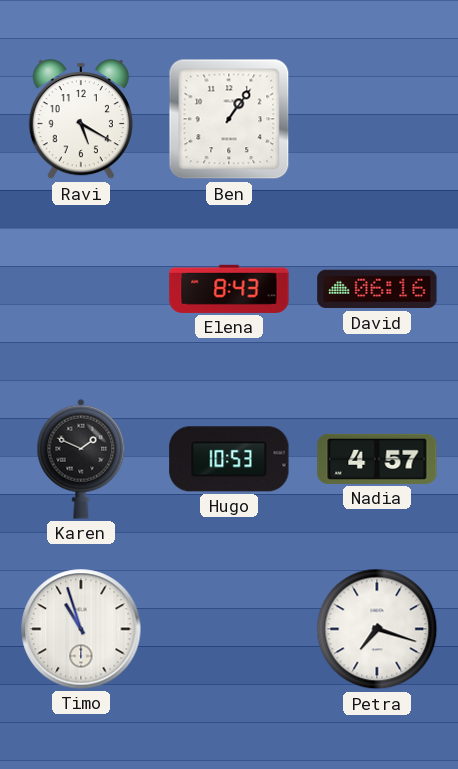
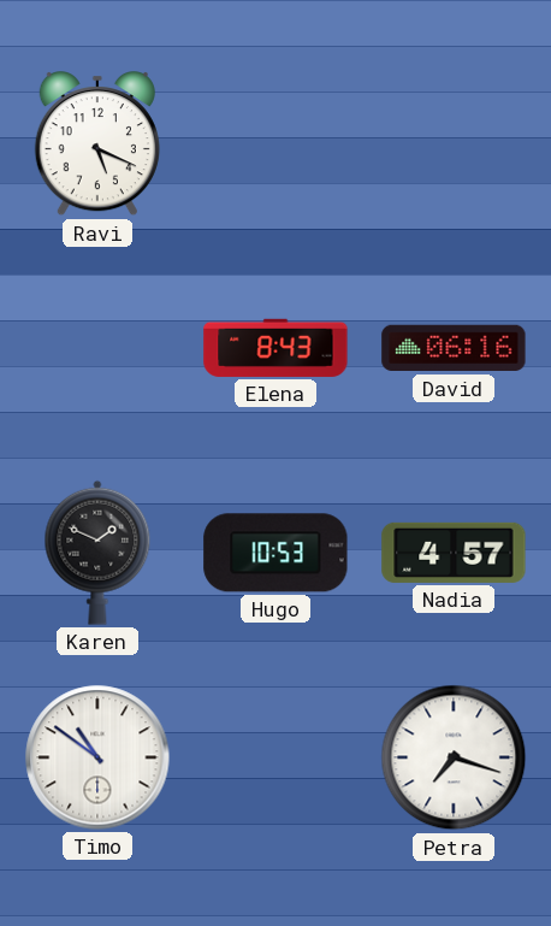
Ravi: 5:20 -> 5:19 (97, 144)
Ben: 1:06 -> none (229, 119)
Timo: 10:57 -> 10:51 (97, 757)
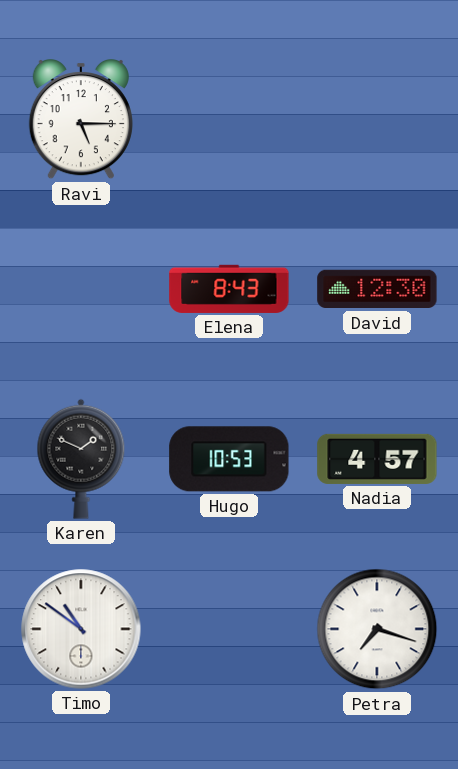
Ravi: 5:19 -> 5:15 (81, 120)
David: 06:16 -> 12:30 (377, 289)
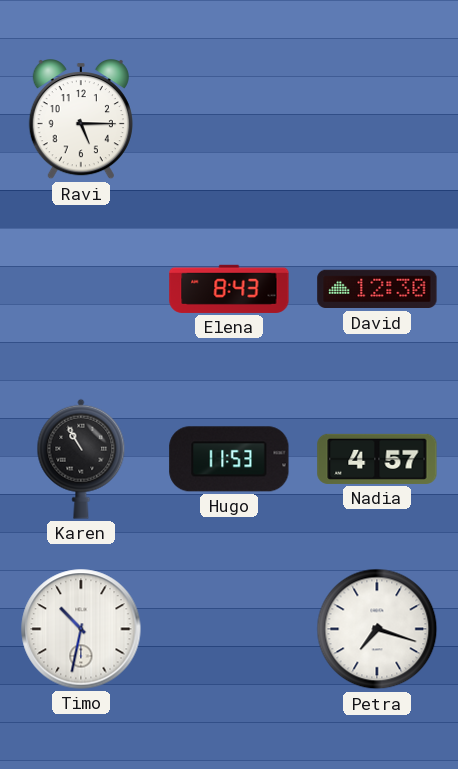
Karen: 1:49 -> 10:55 (81, 459)
Hugo: 10:53 -> 11:53 (229, 459)
Timo: 10:51 -> 10:32 (81, 629)
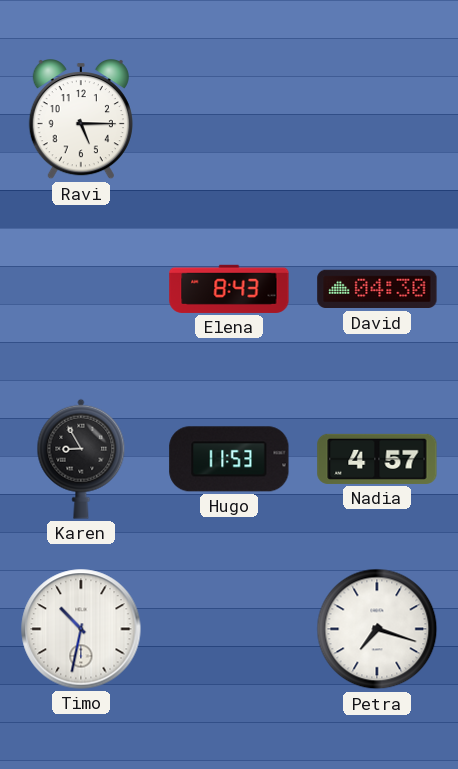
David: 12:30 -> 04:30 (377, 289)
Karen: 10:55 -> 8:55 (81, 459)
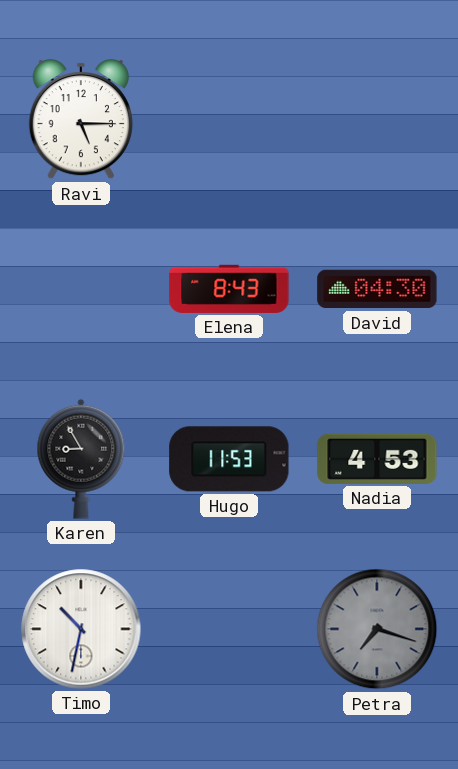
Nadia: 4:57 -> 4:53 (377, 459)
Petra dial: white -> grey (377, 629)
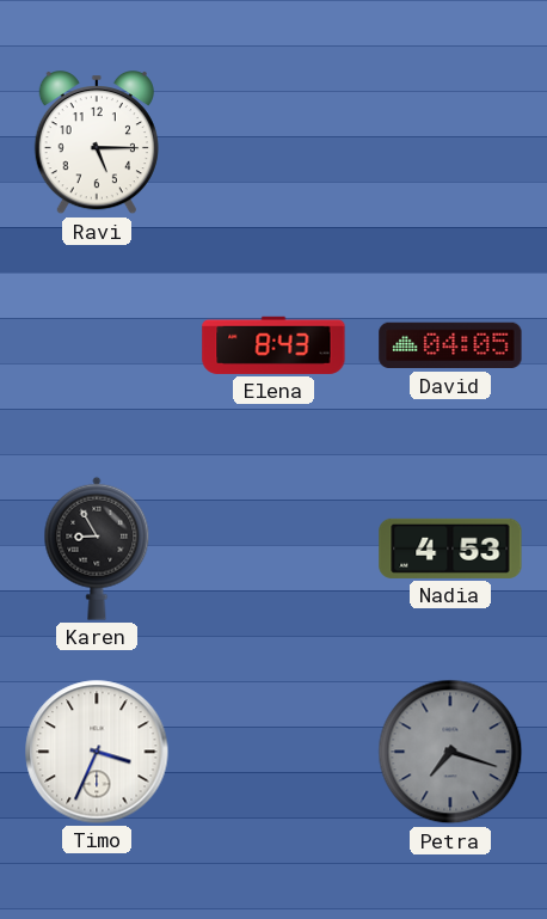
David: 04:30 -> 04:05 (450, 345)
Hugo: 11:53 -> none (229, 459)
Timo: 10:32 -> 3:34 (97, 752)
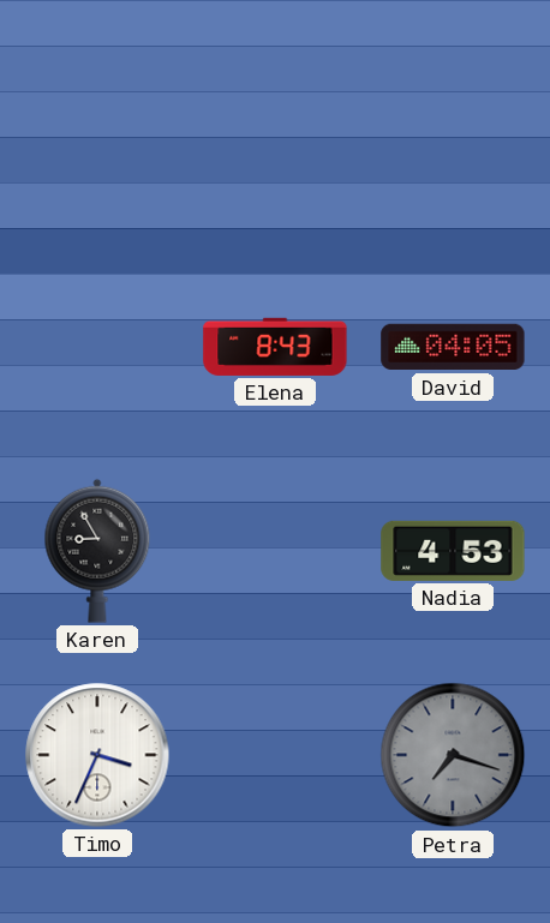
Ravi: 5:15 -> none (97, 143)
